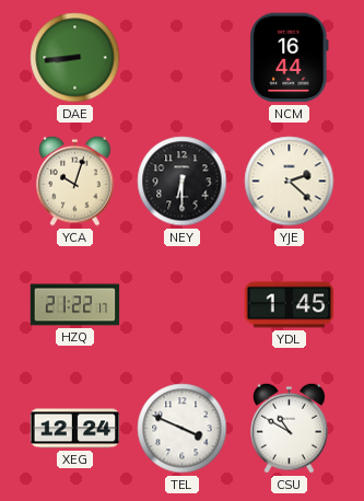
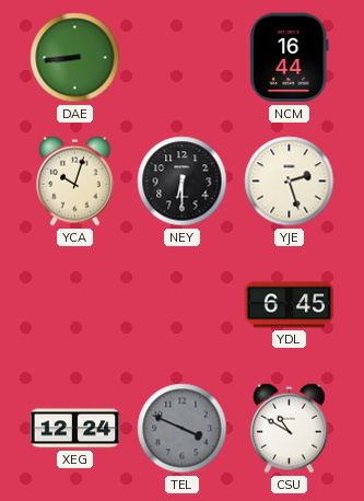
YJE: 2:22 -> 2:27 (290, 182)
HZQ: 21:22 -> none (75, 305)
YDL: 1:45 -> 6:45 (290, 305)
TEL dial: white -> grey (183, 429)
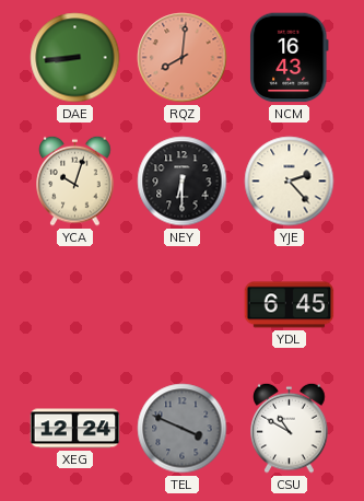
RQZ: none -> 8:01 (183, 58)
NCM: 16:44 -> 16:43 (290, 58)
YJE: 2:27 -> 2:23 (290, 182)
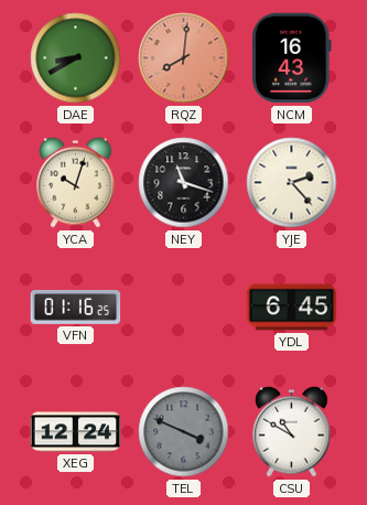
DAE: 8:44 -> 8:40 (76, 58)
NEY: 6:30 -> 11:18 (184, 183)
VFN: none -> 01:16 (76, 307)
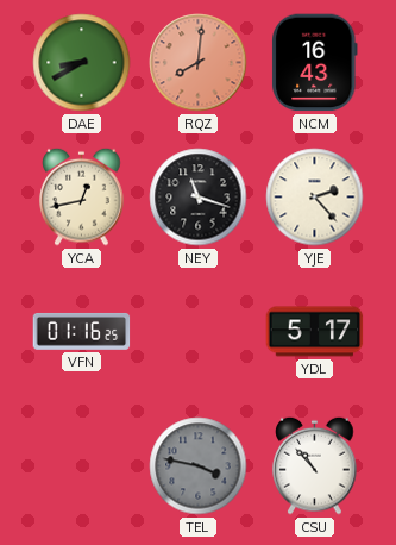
YCA: 10:03 -> 12:43 (82, 196)
YDL: 6:45 -> 5:17 (315, 332)
XEG: 12:24 -> none (76, 432)
TEL: 3:49 -> 3:47 (199, 466)
CSU: 10:50 -> 10:53 (315, 465)
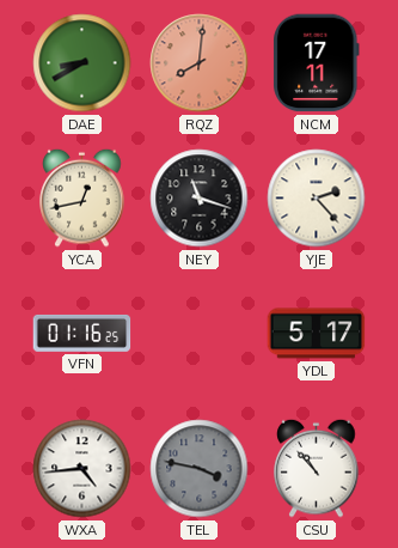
NCM: 16:43 -> 17:11 (317, 63)
WXA: none -> 4:44 (82, 469)
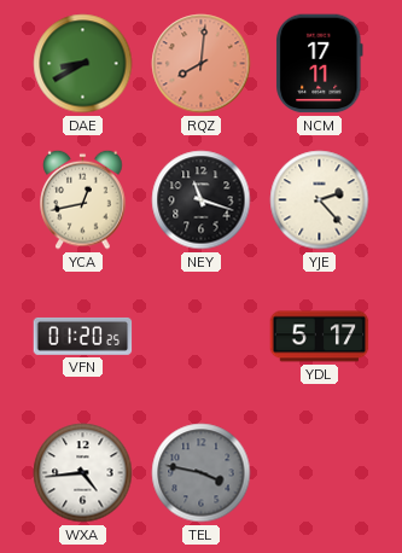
VFN: 01:16 -> 01:20 (83, 336)
CSU: 10:53 -> none (317, 468)
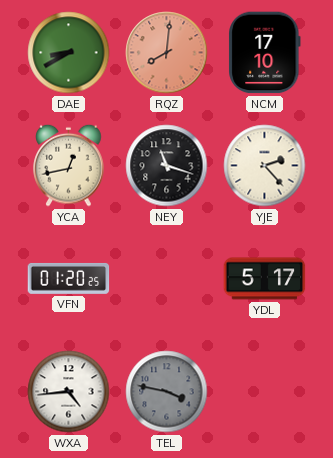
NCM: 17:11 -> 17:10 (265, 53)
